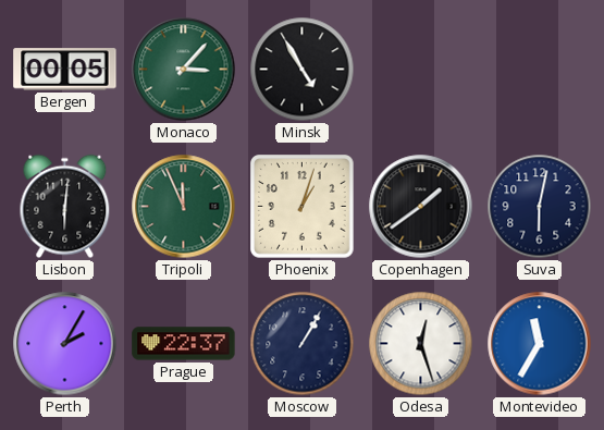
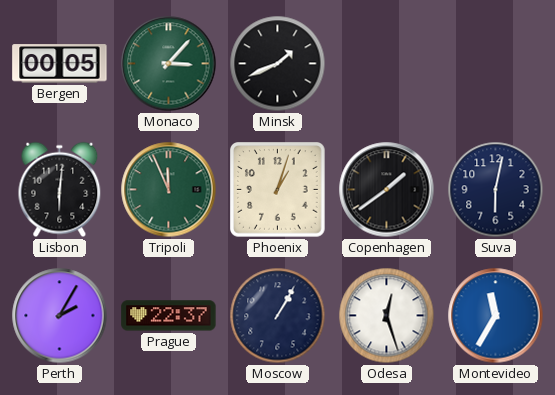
Minsk: 4:55 -> 1:41 (278, 64)
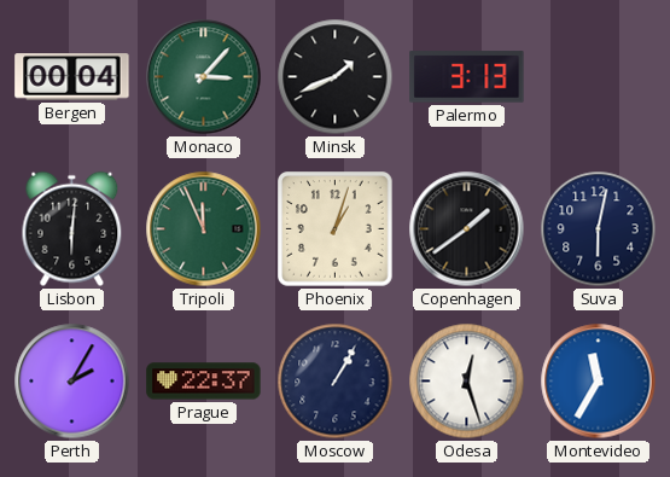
Bergen: 00:05 -> 00:04 (72, 77)
Palermo: none -> 3:13 (467, 77)
